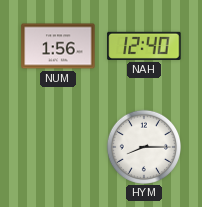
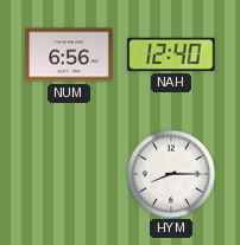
NUM: 1:56 -> 6:56 (69, 54)
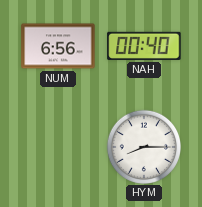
NAH: 12:40 -> 00:40 (144, 46)
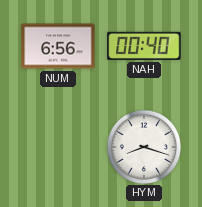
HYM: 8:15 -> 8:18 (143, 146)
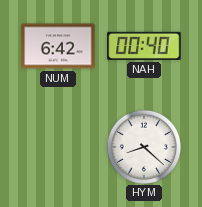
NUM: 6:56 -> 6:42 (58, 46)
HYM: 8:18 -> 8:22 (143, 146)
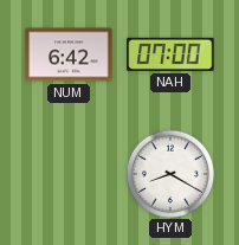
NAH: 00:40 -> 07:00 (170, 54)
HYM: 8:22 -> 8:20 (169, 173)
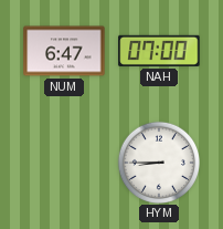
NUM: 6:42 -> 6:47 (64, 51)
HYM: 8:20 -> 8:45 (158, 162)
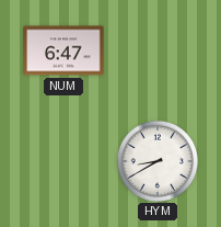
NAH: 07:00 -> none (159, 51)
HYM: 8:45 -> 8:40 (156, 160)
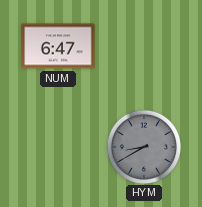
HYM dial: white -> grey (143, 146)
